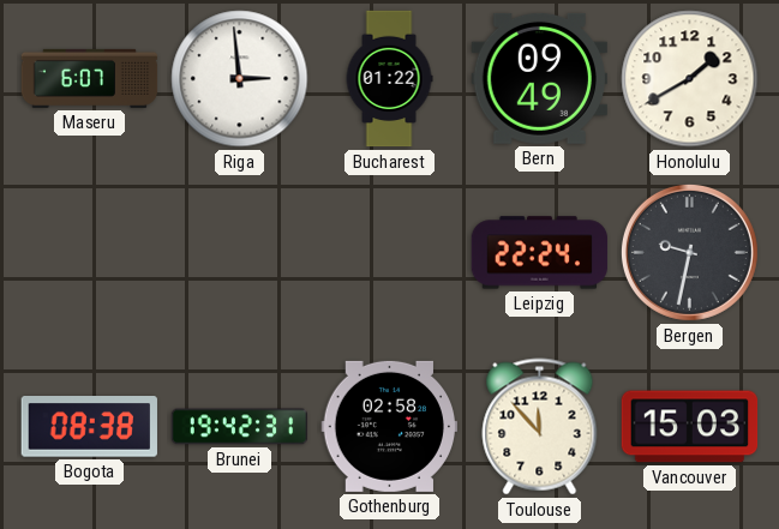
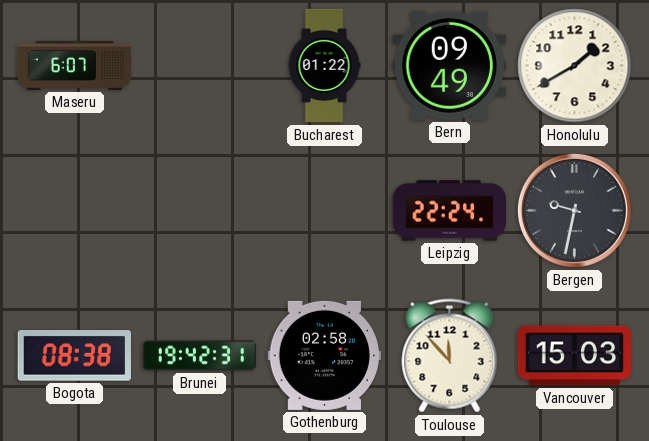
Riga: 2:59 -> none (240, 79)
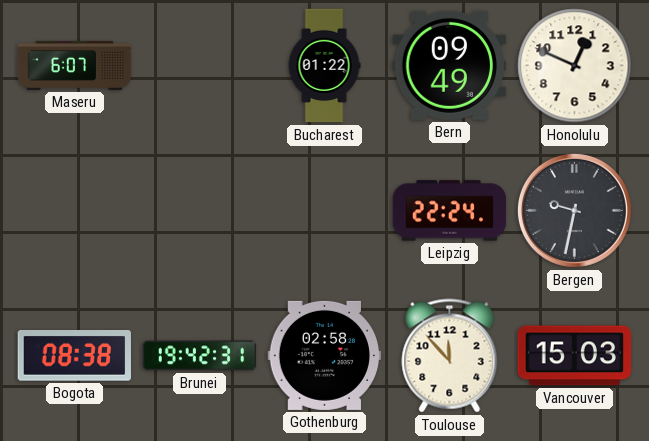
Honolulu: 1:40 -> 12:49 (575, 66)
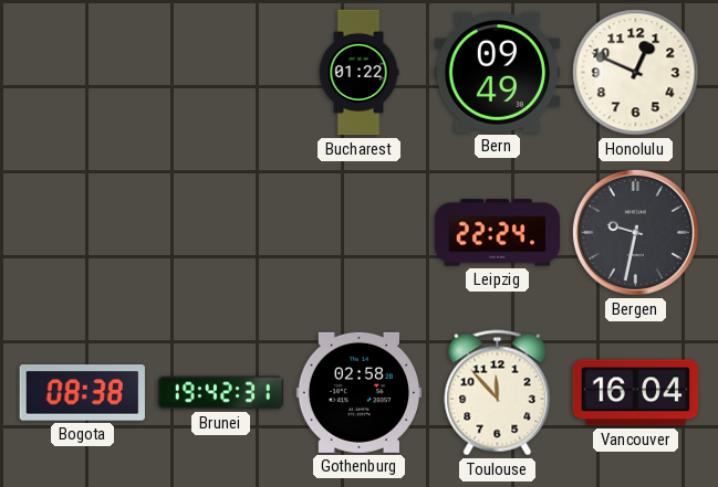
Maseru: 6:07 -> none (75, 65)
Vancouver: 15:03 -> 16:04 (636, 393)
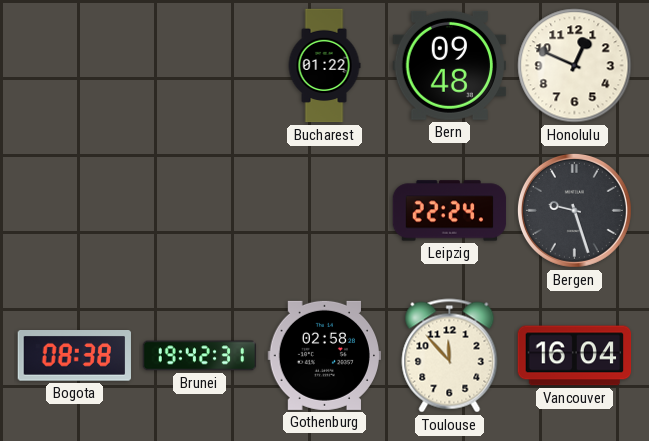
Bern: 09:49 -> 09:48 (449, 65)
Bergen: 9:32 -> 9:27 (574, 210)
